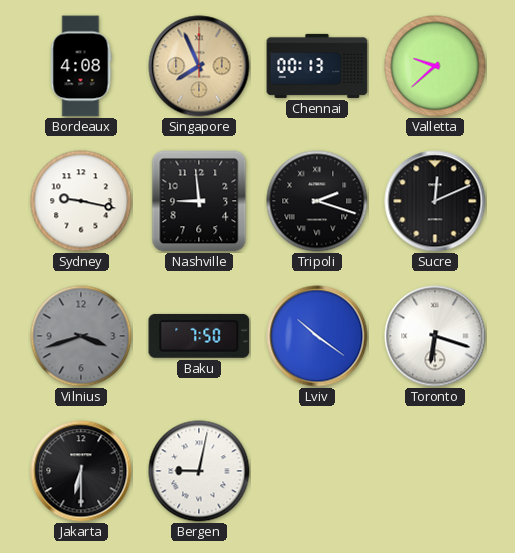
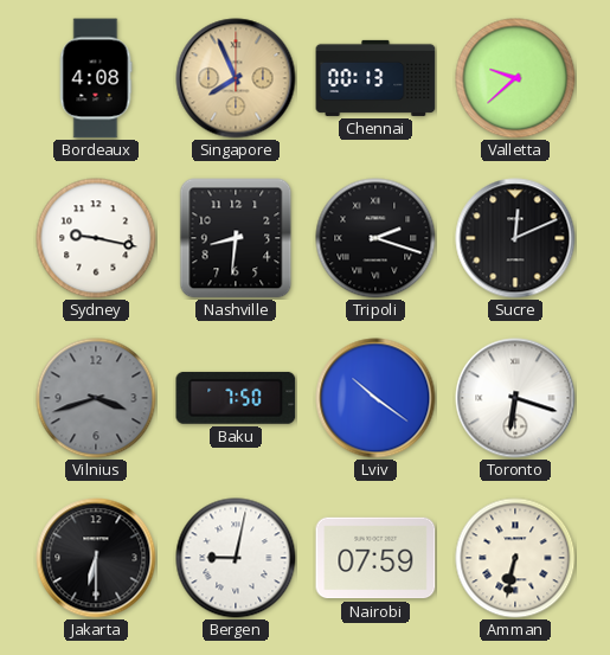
Nashville: 8:59 -> 8:31 (236, 238)
Nairobi: none -> 07:59 (375, 558)
Amman: none -> 6:32 (515, 558)
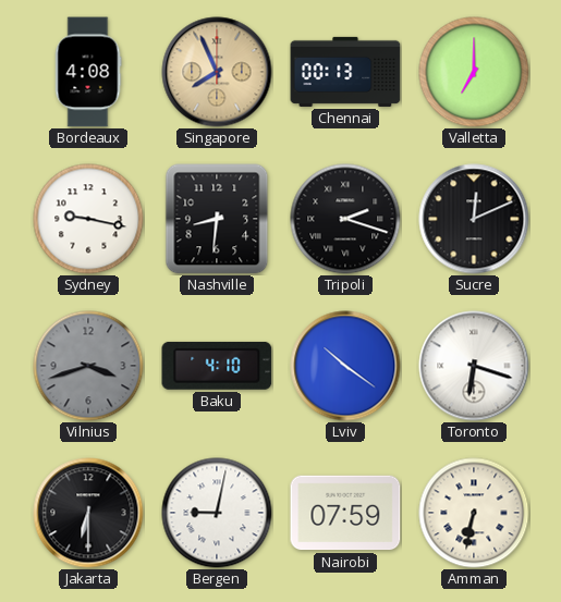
Valletta: 9:38 -> 7:00 (474, 72)
Baku: 7:50 -> 4:10 (217, 366)
